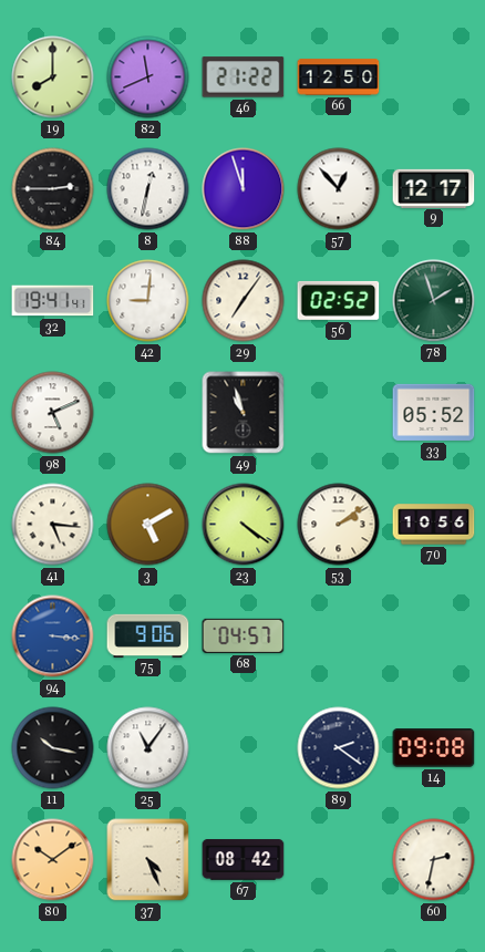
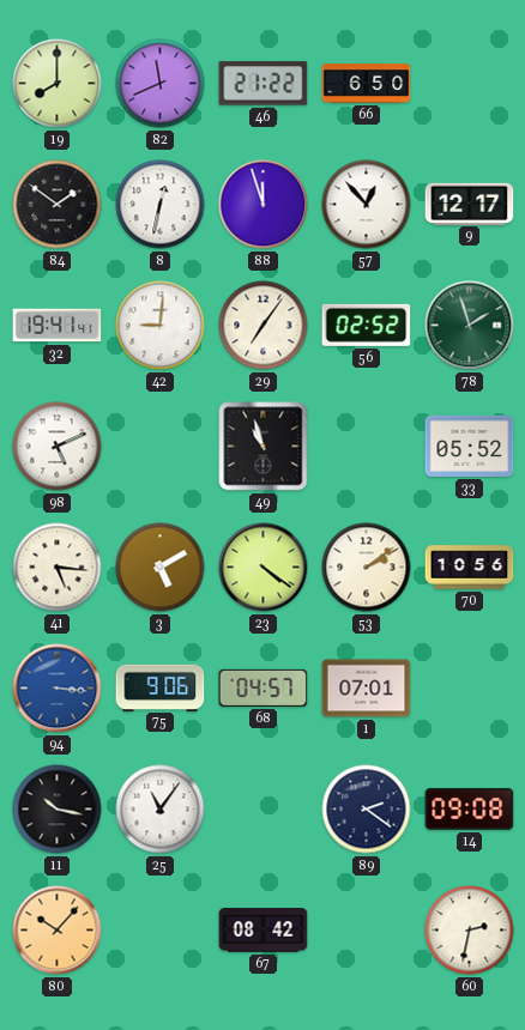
66: 12:50 -> 6:50 (367, 84)
84: 2:45 -> 1:51 (58, 205)
1: none -> 07:01 (367, 689)
80: 10:09 -> 10:07 (58, 931)
37: 4:26 -> none (148, 860)
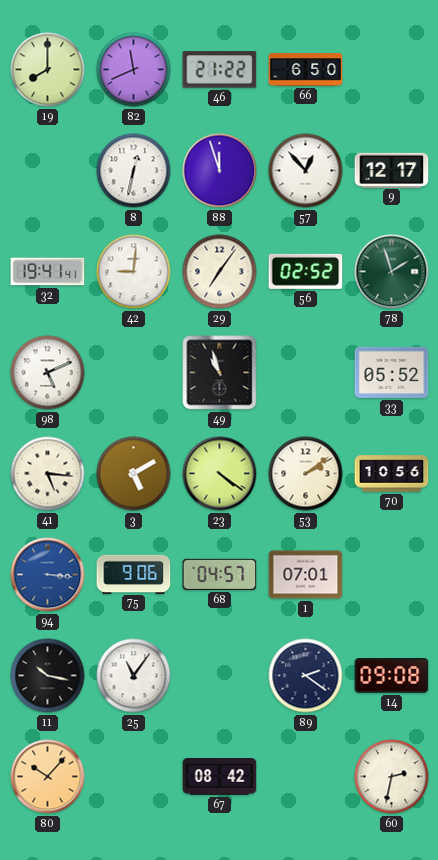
84: 1:51 -> none (58, 205)
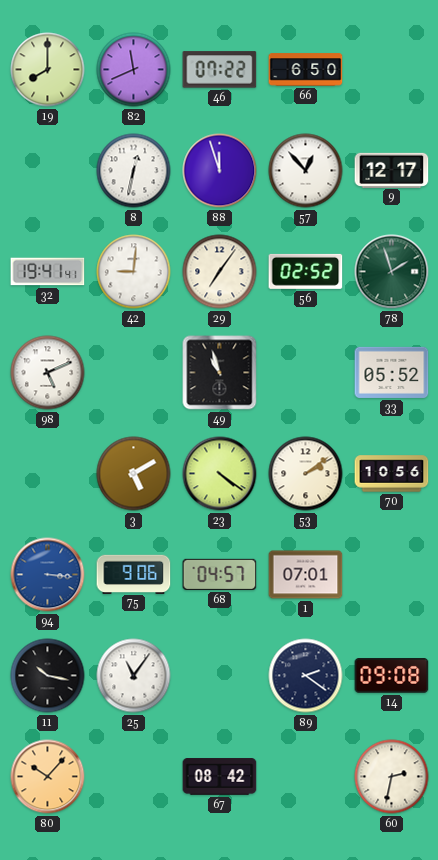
46: 21:22 -> 07:22 (220, 70)
41: 5:16 -> none (48, 474)
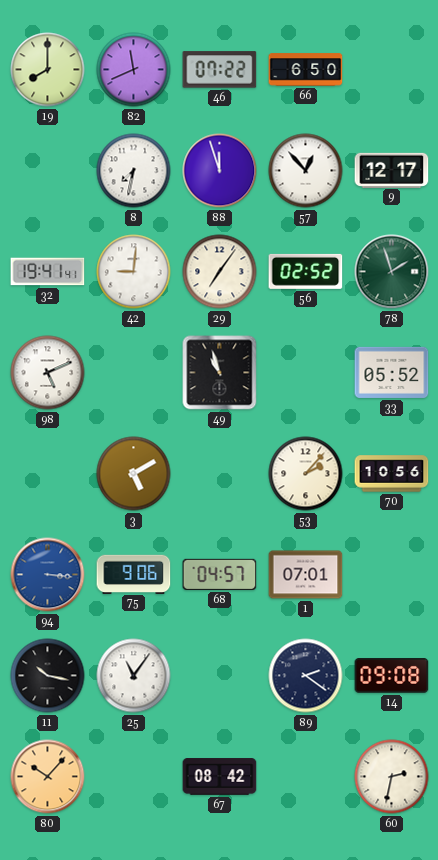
8: 12:32 -> 7:32 (134, 171)
23: 4:21 -> none (220, 474)
53: 2:09 -> 2:07 (306, 474)
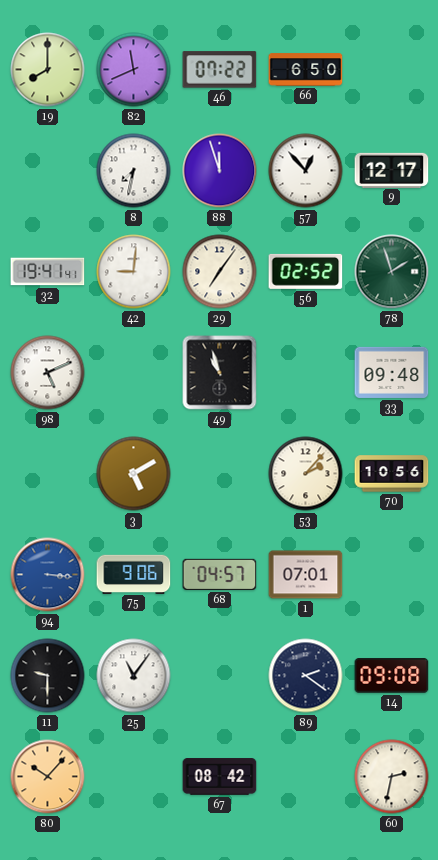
33: 05:52 -> 09:48 (392, 372)
11: 10:17 -> 9:30 (48, 676)
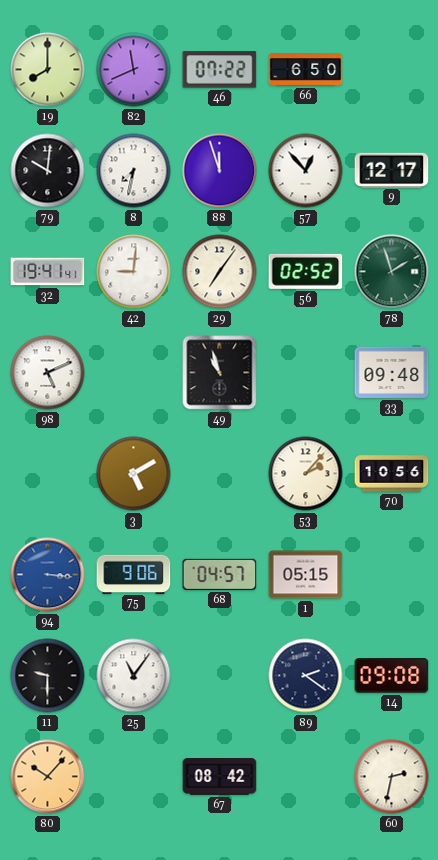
79: none -> 10:01 (48, 171)
1: 07:01 -> 05:15 (306, 575)
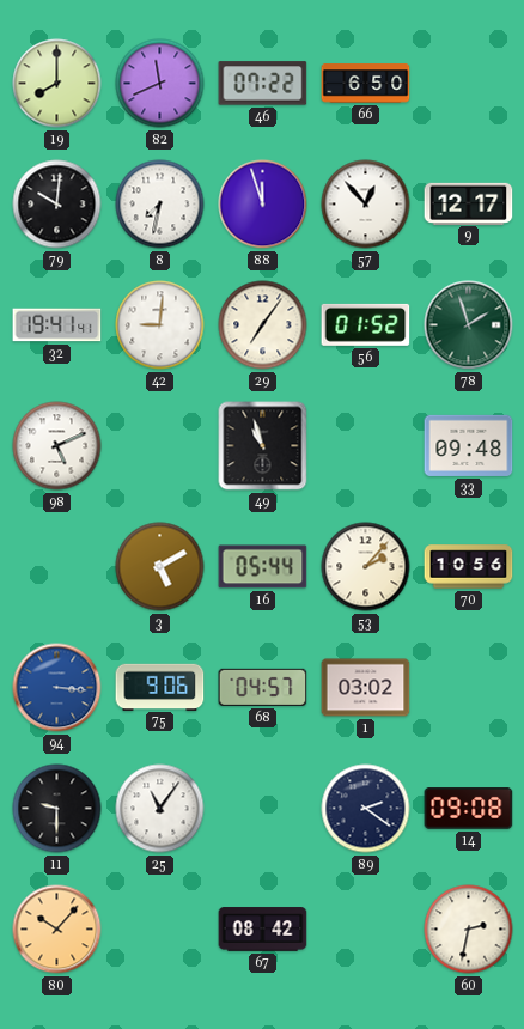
56: 02:52 -> 01:52 (366, 324)
16: none -> 05:44 (263, 567)
1: 05:15 -> 03:02 (366, 688)
